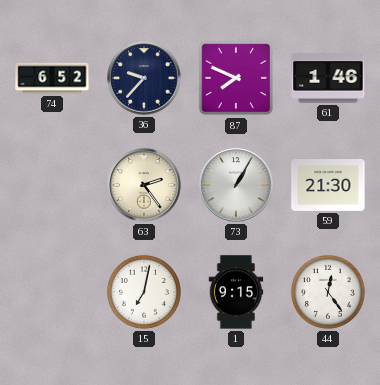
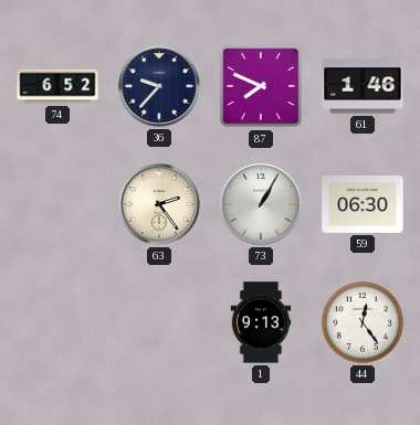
59: 21:30 -> 06:30 (363, 205)
15: 7:02 -> none (144, 292)
1: 9:15 -> 9:13 (261, 322)
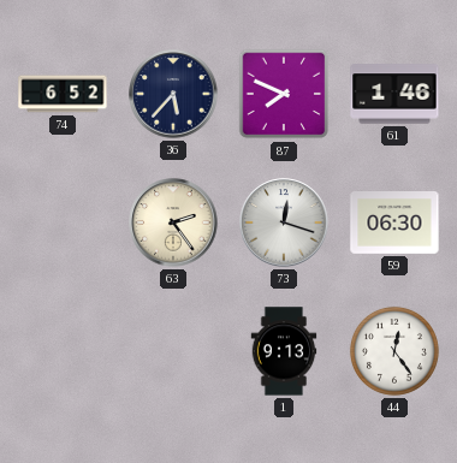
36: 9:37 -> 5:37 (173, 94)
73: 1:05 -> 12:18 (284, 222)
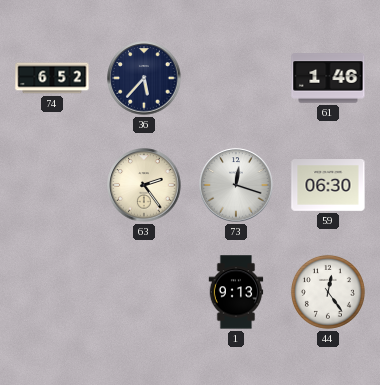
87: 7:49 -> none (284, 94)
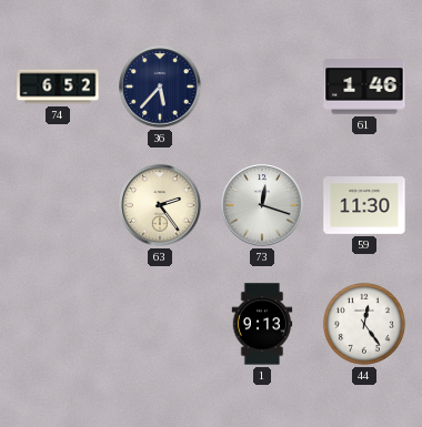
59: 06:30 -> 11:30 (364, 206)
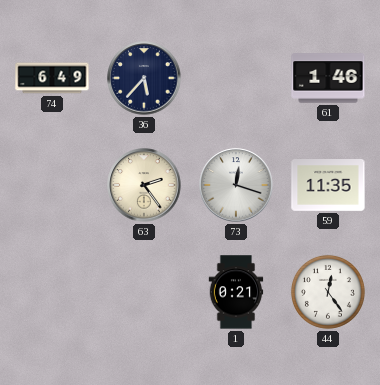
74: 6:52 -> 6:49 (52, 78)
59: 11:30 -> 11:35 (328, 186)
1: 9:13 -> 0:21 (236, 292)
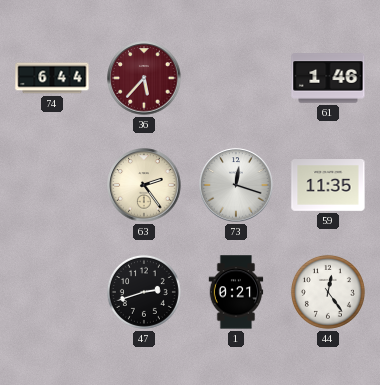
74: 6:49 -> 6:44 (52, 78)
36 dial: navy -> burgundy (144, 78)
47: none -> 2:42 (144, 292)
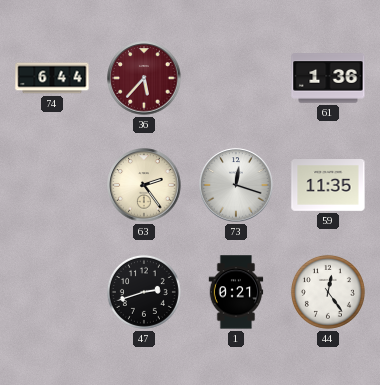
61: 1:46 -> 1:36 (328, 78)
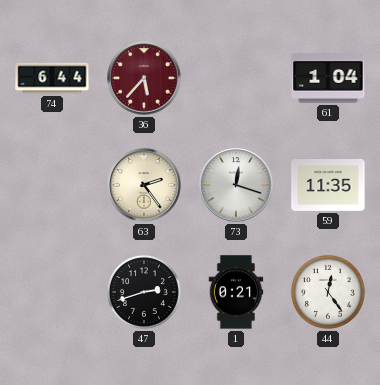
61: 1:36 -> 1:04 (328, 78)
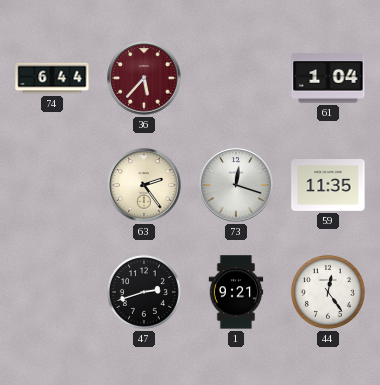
1: 0:21 -> 9:21 (236, 292)
